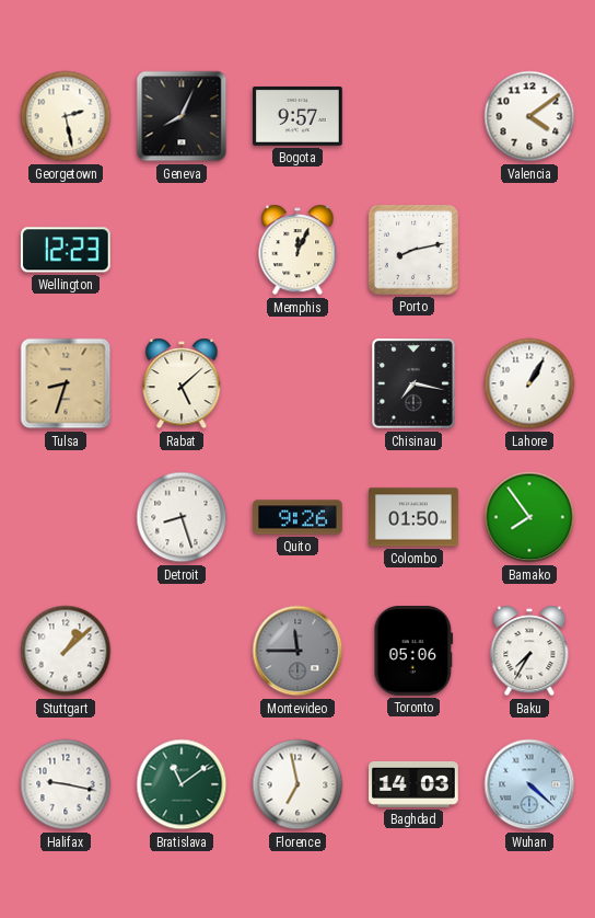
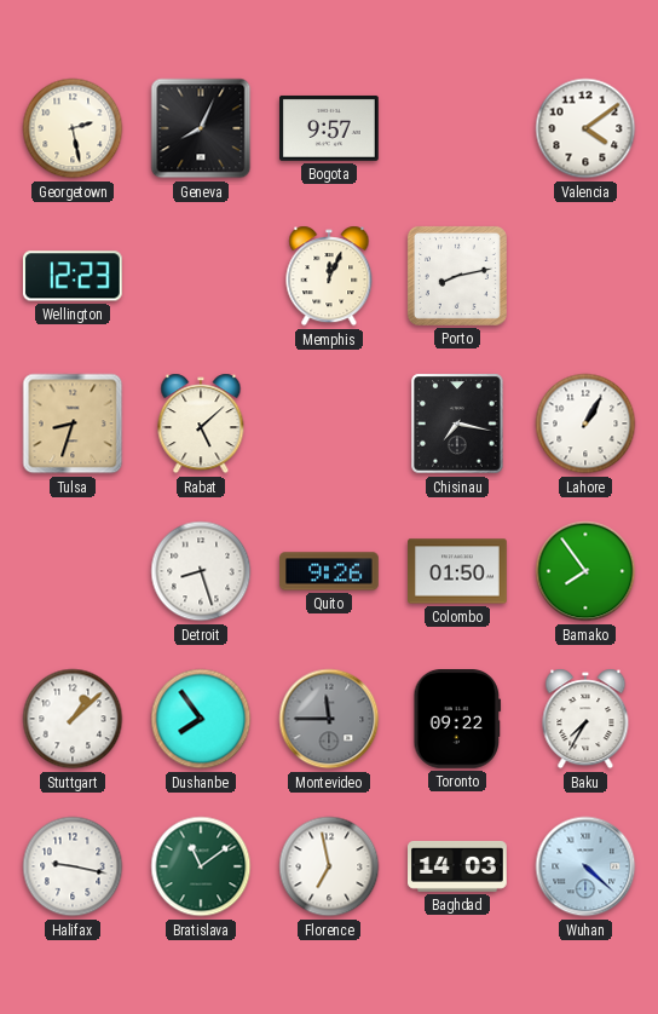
Dushanbe: none -> 7:54 (201, 719)
Toronto: 05:06 -> 09:22 (457, 720)
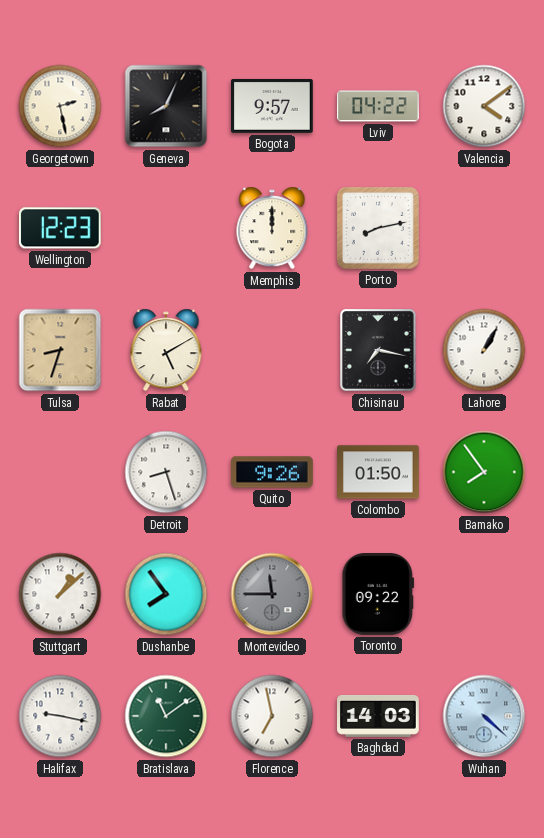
Lviv: none -> 04:22 (378, 106)
Memphis: 12:04 -> 12:00 (272, 228)
Rabat: 5:08 -> 5:10 (166, 350)
Baku: 7:35 -> none (585, 719)
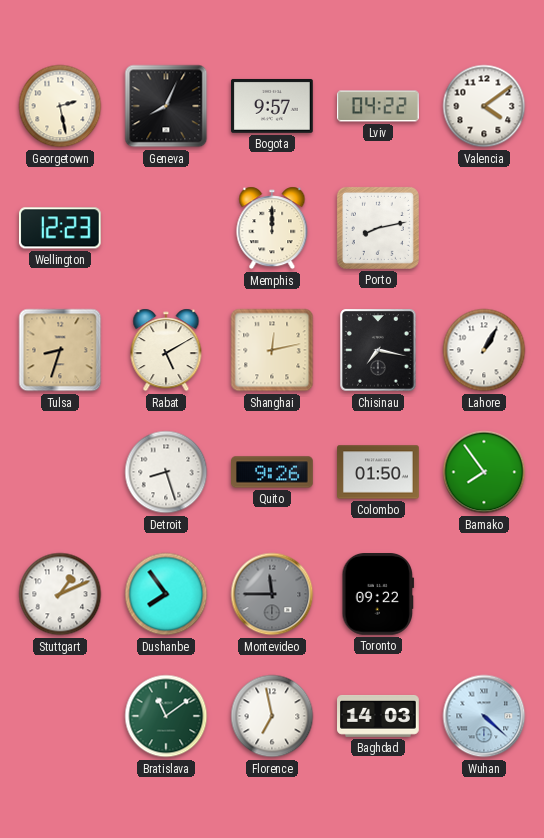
Shanghai: none -> 12:13 (272, 350)
Stuttgart: 1:08 -> 1:11 (60, 594)
Halifax: 9:17 -> none (60, 716)
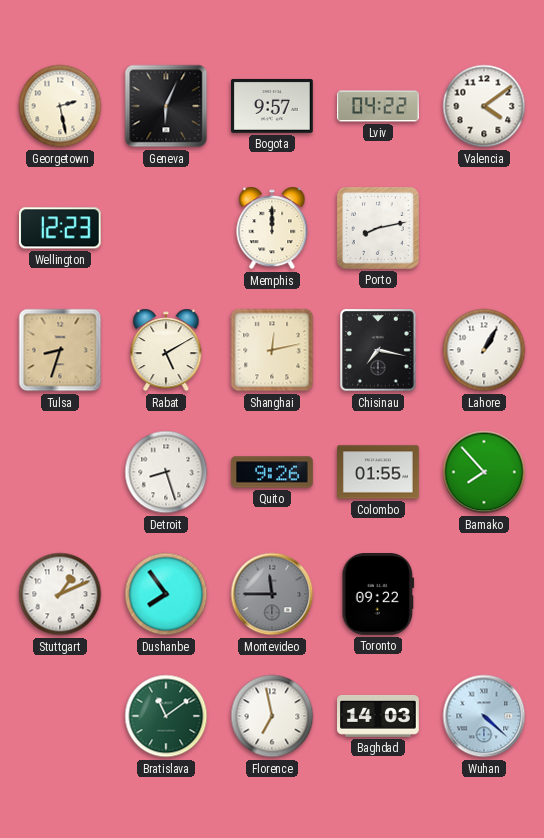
Geneva: 8:04 -> 6:04 (166, 106)
Colombo: 01:50 -> 01:55 (378, 472)
Bamako: 7:54 -> 7:53 (484, 472)
